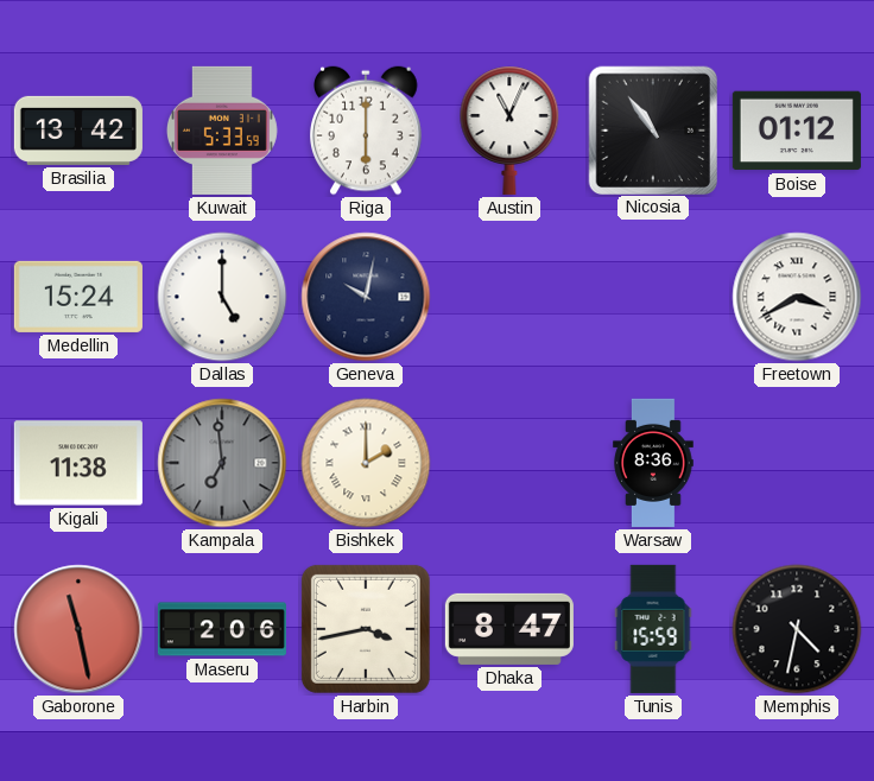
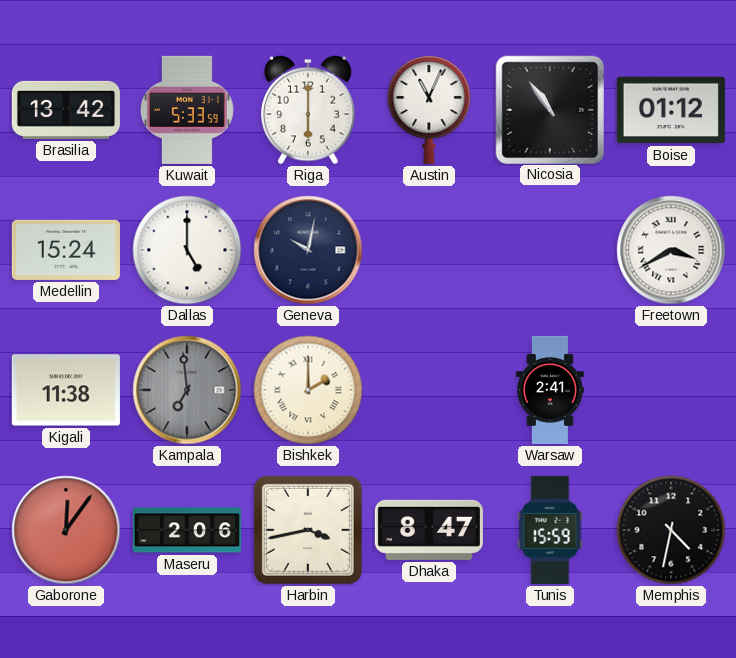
Warsaw: 8:36 -> 2:41 (550, 390)
Gaborone: 11:28 -> 12:06 (66, 530)
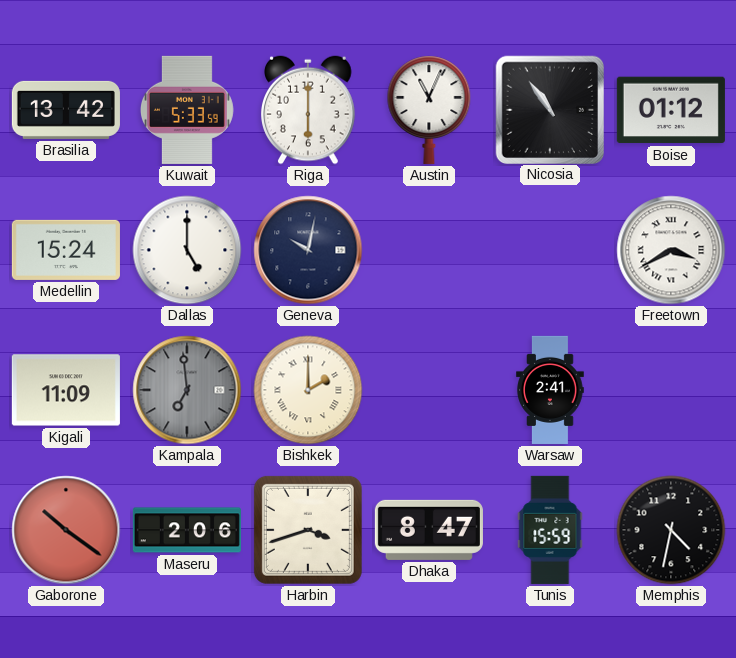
Kigali: 11:38 -> 11:09 (66, 390)
Gaborone: 12:06 -> 10:21 (66, 530)
Harbin: 3:43 -> 3:42 (308, 530)
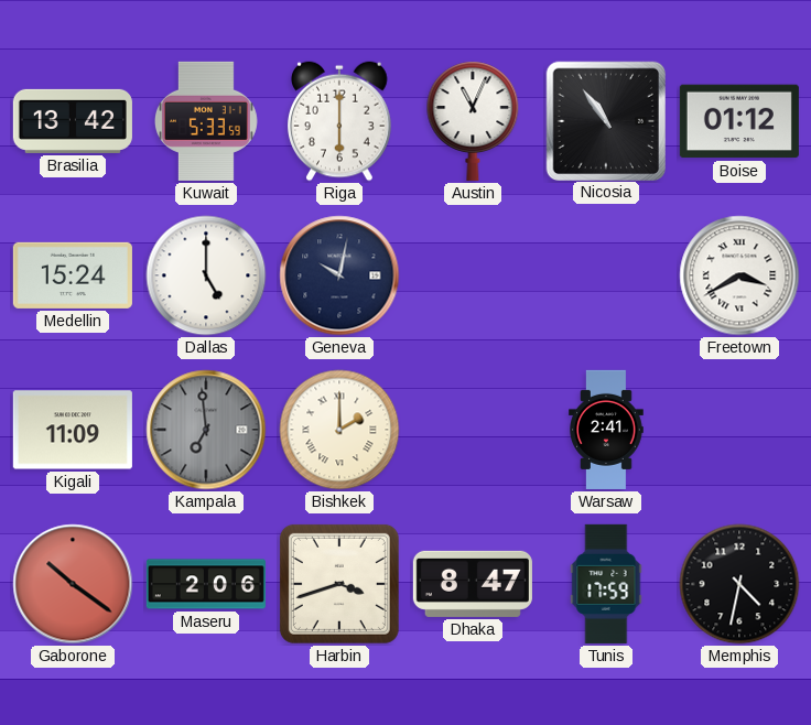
Tunis: 15:59 -> 17:59 (606, 584)
